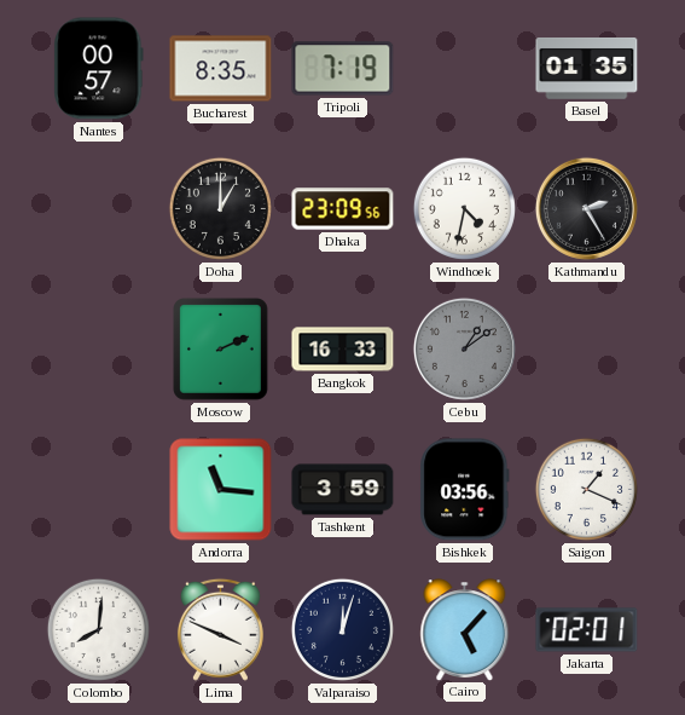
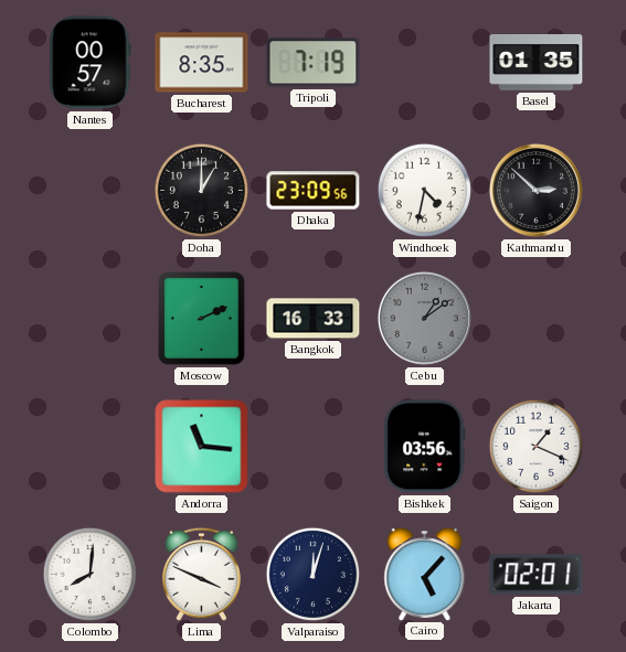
Kathmandu: 2:25 -> 2:52 (535, 190)
Tashkent: 3:59 -> none (343, 490)
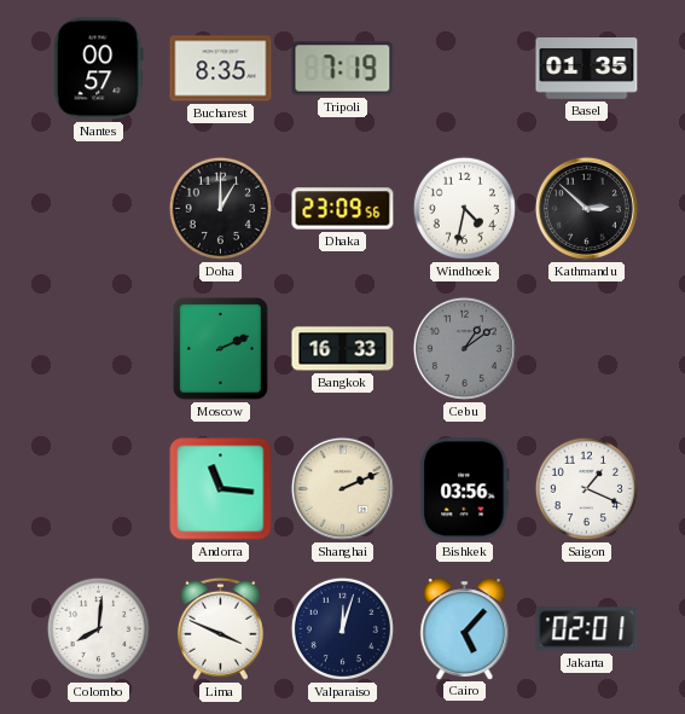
Shanghai: none -> 2:11 (342, 488)
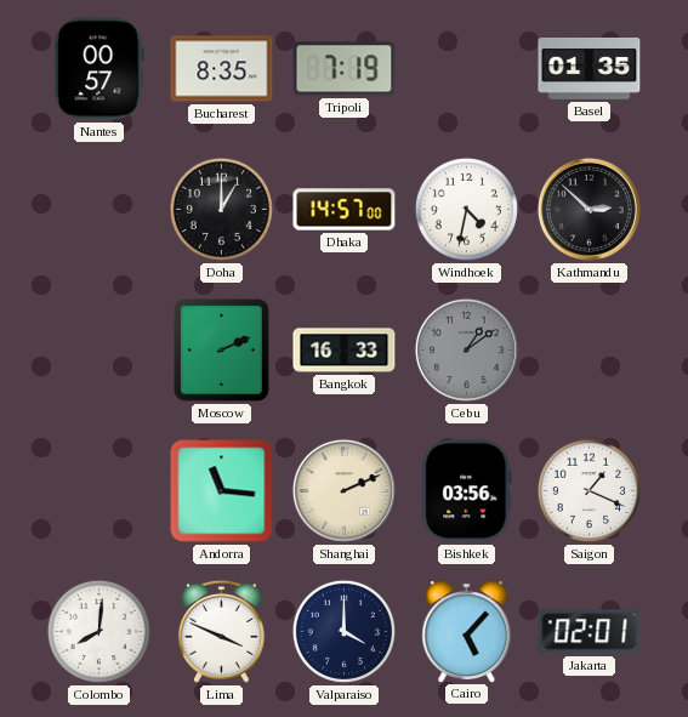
Dhaka: 23:09 -> 14:57 (345, 210)
Valparaiso: 12:03 -> 4:00 (343, 631)
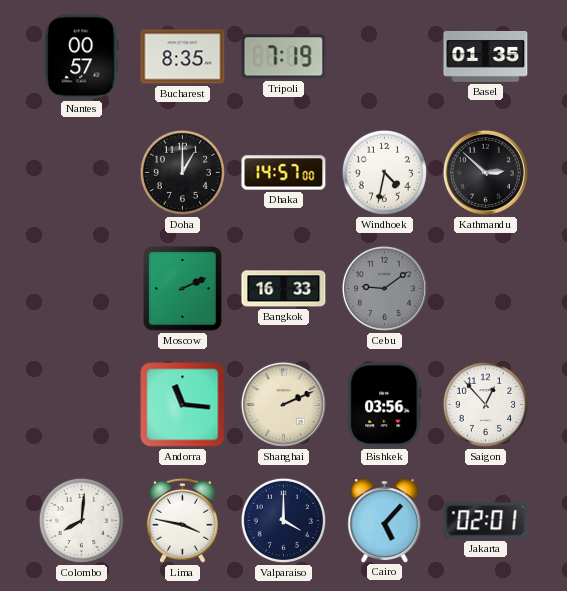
Cebu: 1:09 -> 9:09 (384, 288)
Saigon: 1:19 -> 12:53 (485, 404)
Lima: 3:49 -> 3:47 (182, 520)
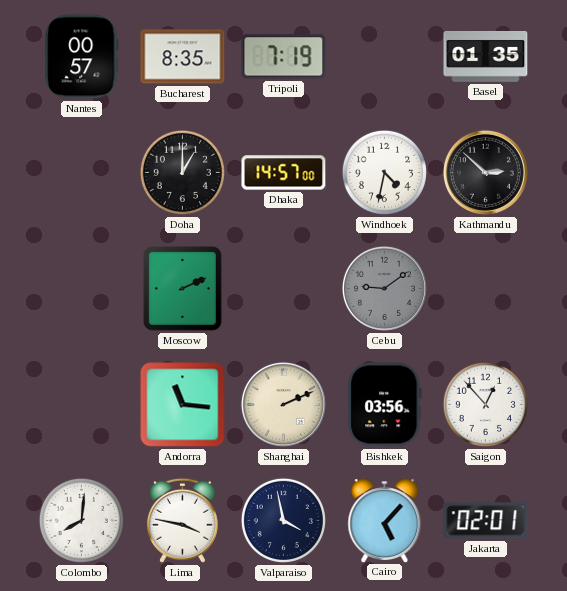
Bangkok: 16:33 -> none (284, 289)
Valparaiso: 4:00 -> 3:58 (283, 520)
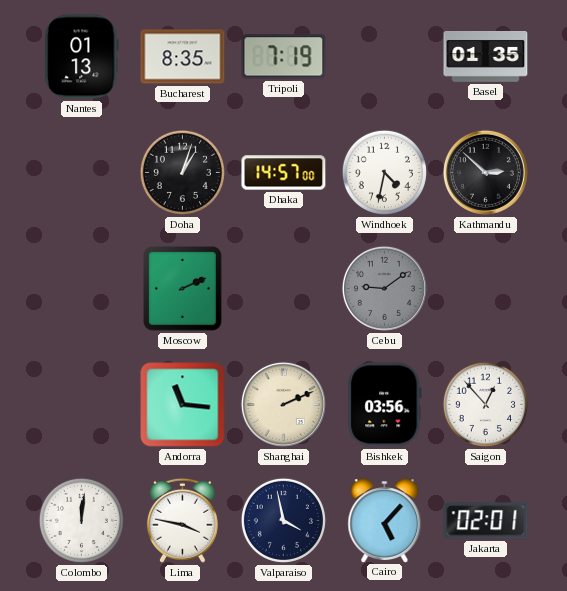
Nantes: 00:57 -> 01:13 (82, 57)
Doha: 1:00 -> 1:03 (182, 172)
Colombo: 8:01 -> 12:01 (81, 520)
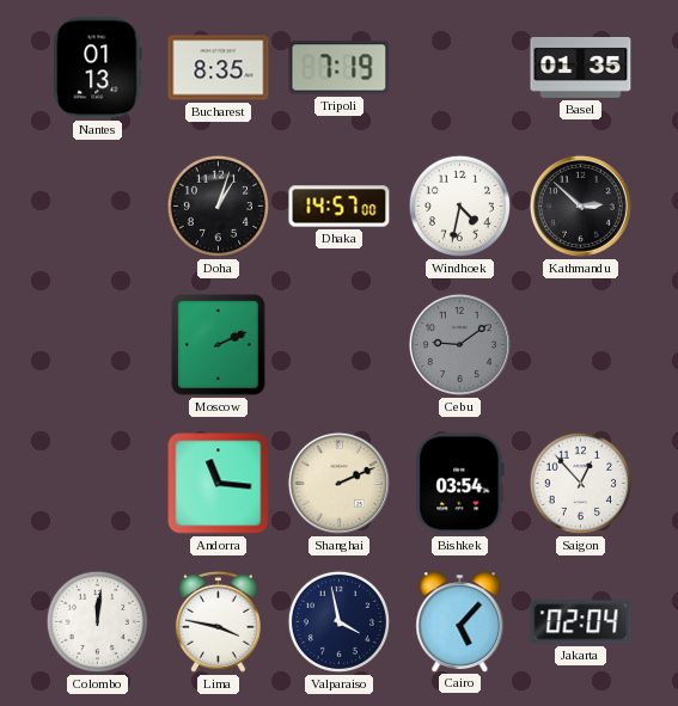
Bishkek: 03:56 -> 03:54 (460, 484)
Jakarta: 02:01 -> 02:04 (581, 622)
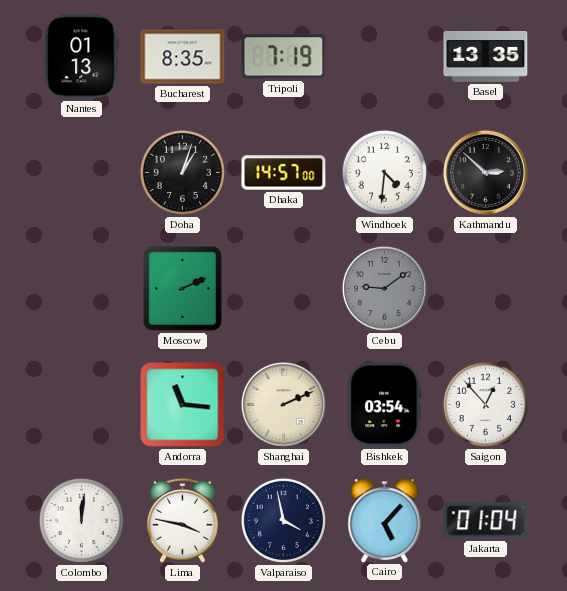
Basel: 01:35 -> 13:35 (486, 57)
Windhoek: 4:32 -> 4:31 (384, 172)
Jakarta: 02:04 -> 01:04 (486, 521)
